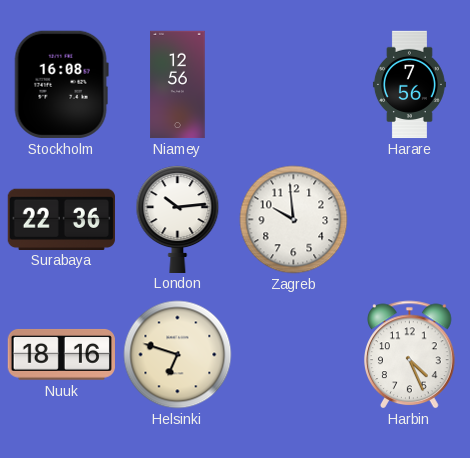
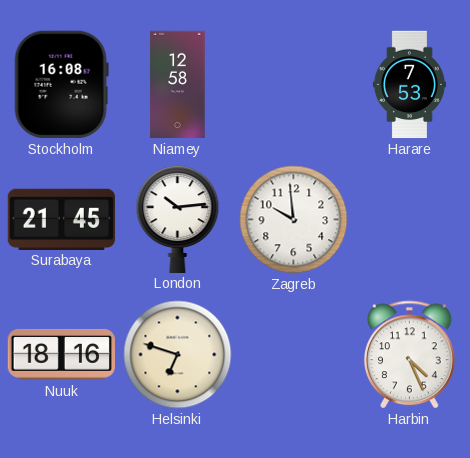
Niamey: 12:56 -> 12:58 (178, 85)
Harare: 7:56 -> 7:53 (409, 85)
Surabaya: 22:36 -> 21:45 (61, 219)
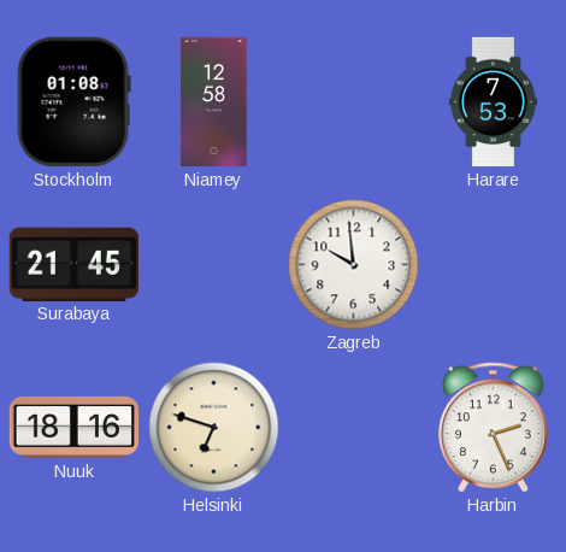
Stockholm: 16:08 -> 01:08 (73, 101)
London: 10:14 -> none (178, 219)
Harbin: 4:26 -> 2:26 (494, 428)
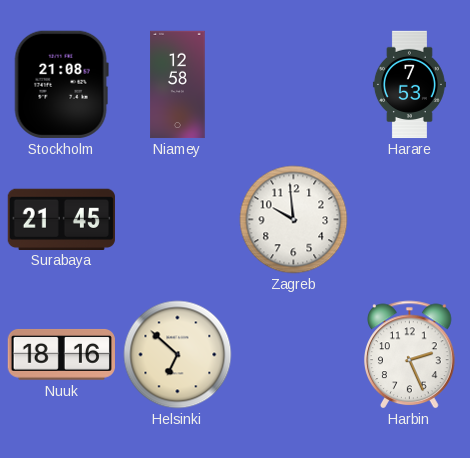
Stockholm: 01:08 -> 21:08 (61, 84)
Helsinki: 6:48 -> 6:52 (178, 355)
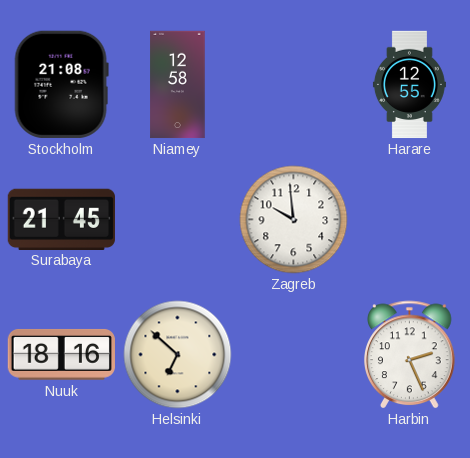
Harare: 7:53 -> 12:55 (409, 85)
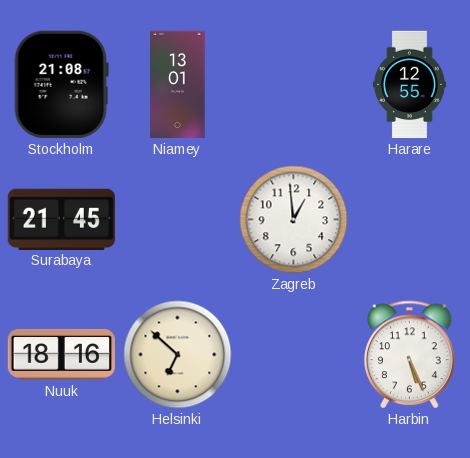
Niamey: 12:58 -> 13:01 (178, 85)
Zagreb: 9:59 -> 12:59 (294, 220)
Harbin: 2:26 -> 5:26 (410, 355)
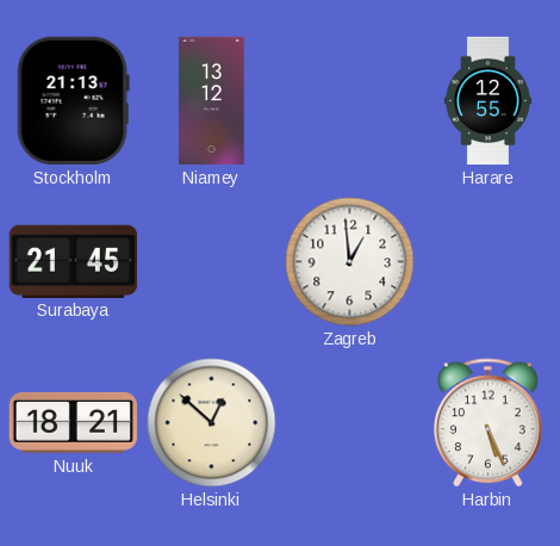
Stockholm: 21:08 -> 21:13 (73, 100)
Niamey: 13:01 -> 13:12 (212, 101)
Nuuk: 18:16 -> 18:21 (73, 423)
Helsinki: 6:52 -> 12:52 (212, 423)
